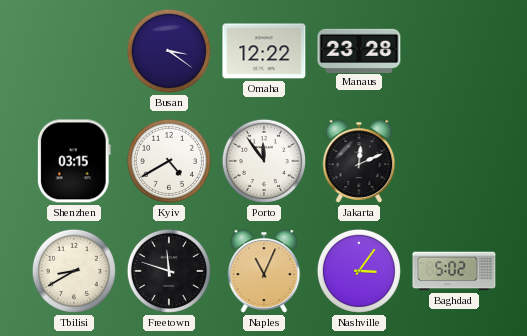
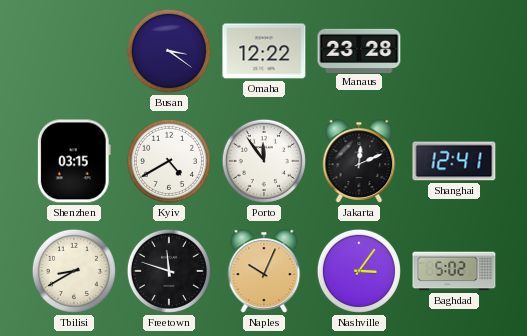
Shanghai: none -> 12:41 (454, 161)
Naples: 11:04 -> 10:04 (264, 271)
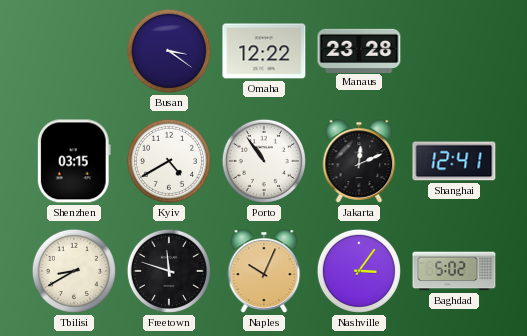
Porto: 11:54 -> 10:54 (264, 161)
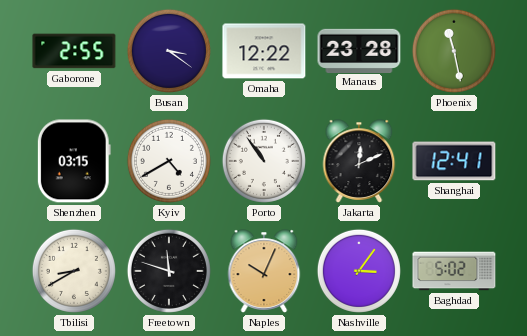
Gaborone: none -> 2:55 (74, 51)
Phoenix: none -> 11:28 (454, 51)
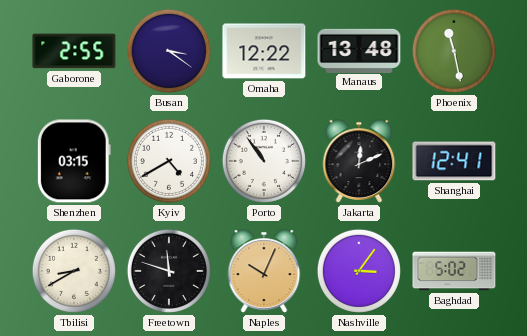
Manaus: 23:28 -> 13:48 (359, 50)
